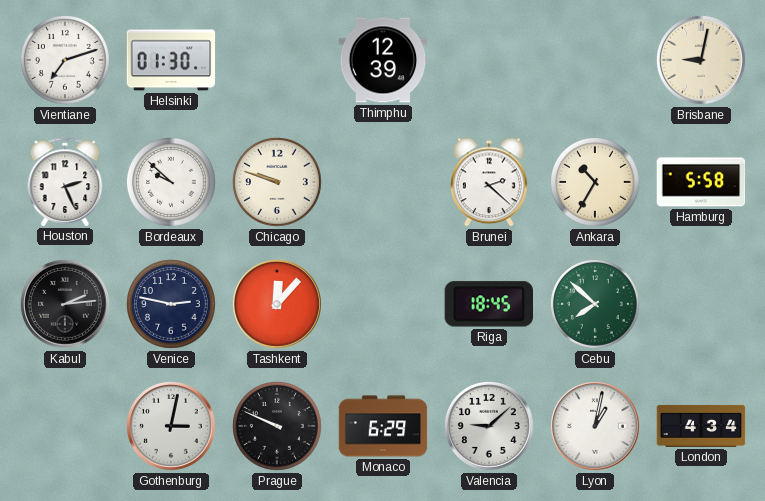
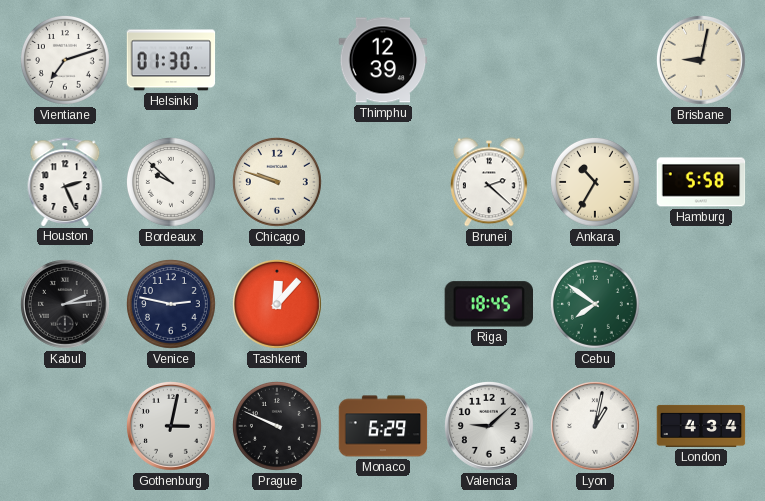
Cebu: 7:52 -> 7:51 (596, 305)
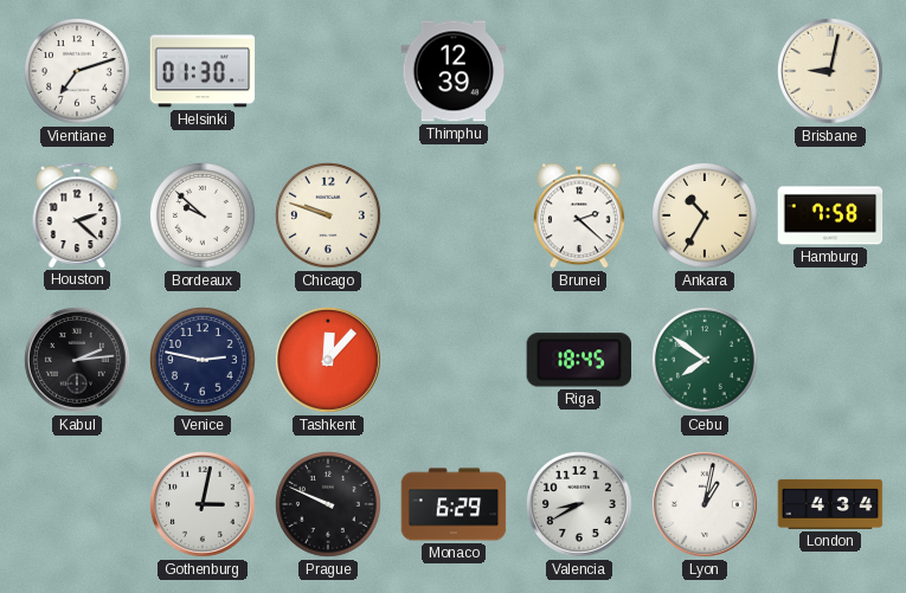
Houston: 2:26 -> 2:22 (77, 215)
Hamburg: 5:58 -> 7:58 (830, 215)
Valencia: 9:08 -> 8:40 (580, 505)
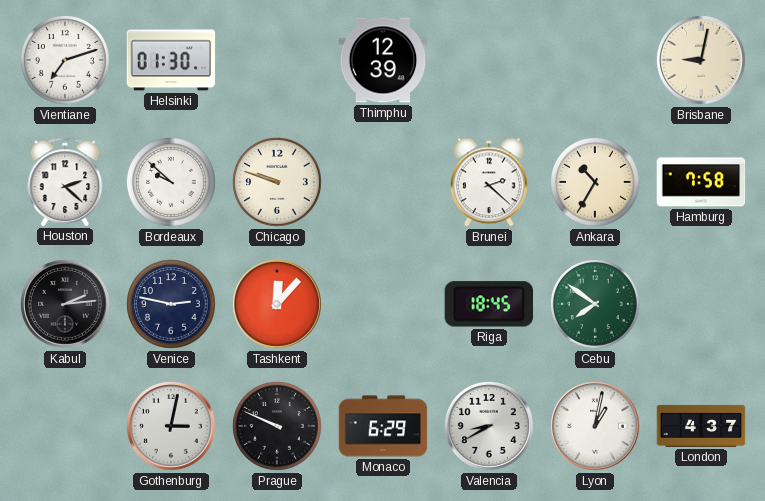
London: 4:34 -> 4:37 (701, 426)
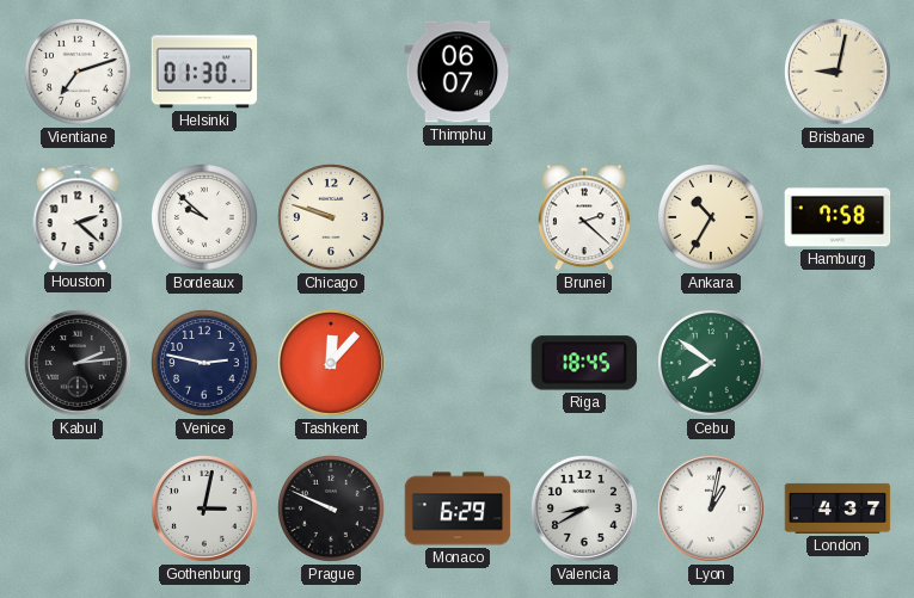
Thimphu: 12:39 -> 06:07 (458, 72)
